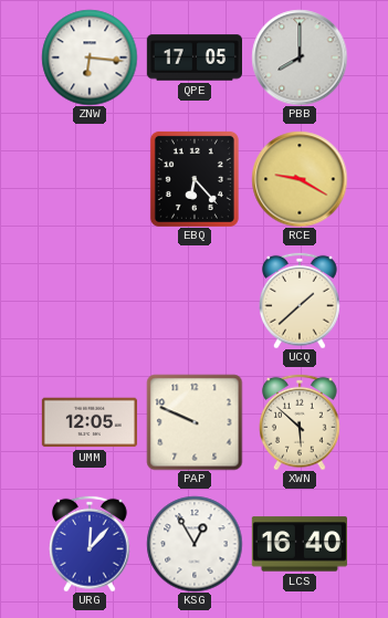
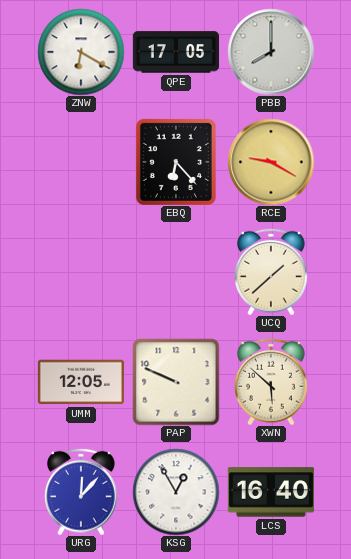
ZNW: 6:16 -> 6:20 (81, 52)
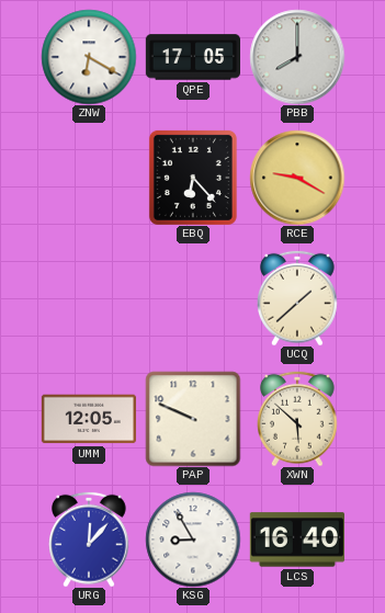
KSG: 12:55 -> 8:55 (193, 540)
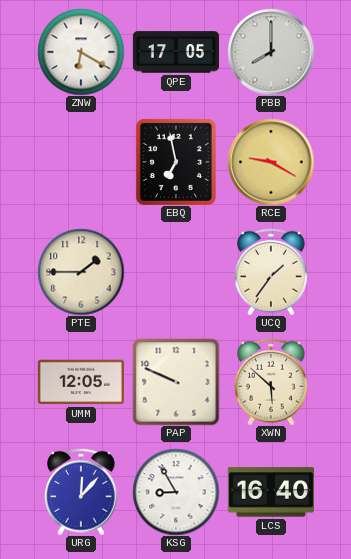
EBQ: 6:23 -> 6:58 (176, 162)
PTE: none -> 1:45 (81, 272)
UCQ: 1:38 -> 1:36 (272, 272)
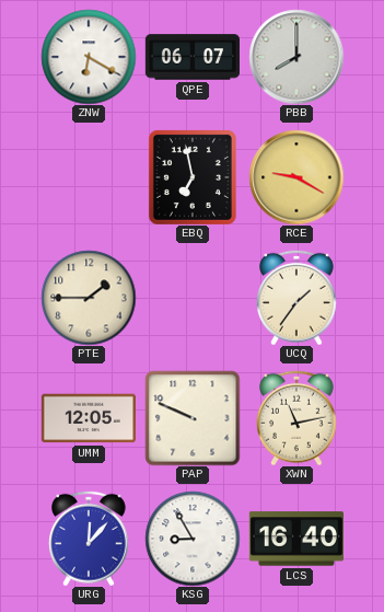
QPE: 17:05 -> 06:07 (191, 57)
XWN: 5:52 -> 11:13 (298, 418)
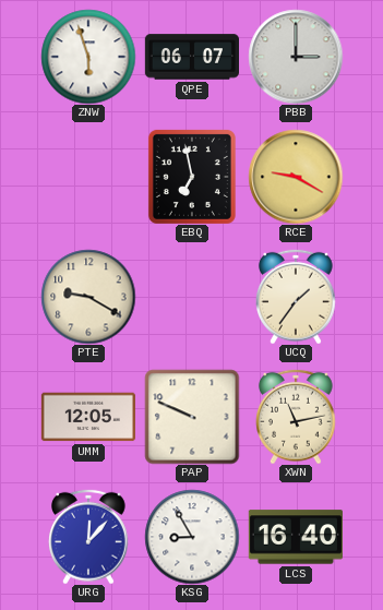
ZNW: 6:20 -> 5:57 (88, 57)
PBB: 8:00 -> 3:00 (296, 57)
PTE: 1:45 -> 9:20 (88, 297)
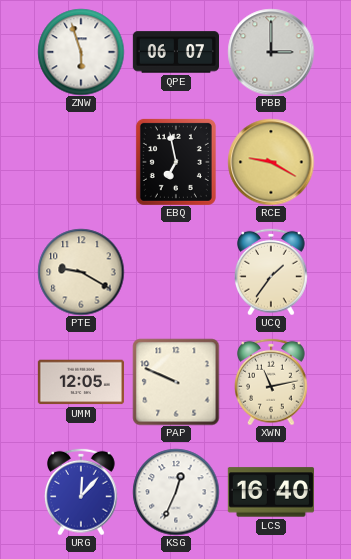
KSG: 8:55 -> 12:34 (176, 492)
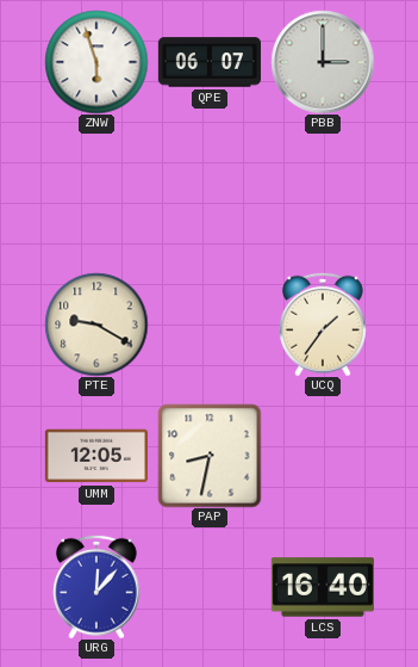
EBQ: 6:58 -> none (176, 162)
RCE: 9:20 -> none (271, 162)
PAP: 9:49 -> 8:32 (210, 456)
XWN: 11:13 -> none (272, 382)
KSG: 12:34 -> none (176, 492)
